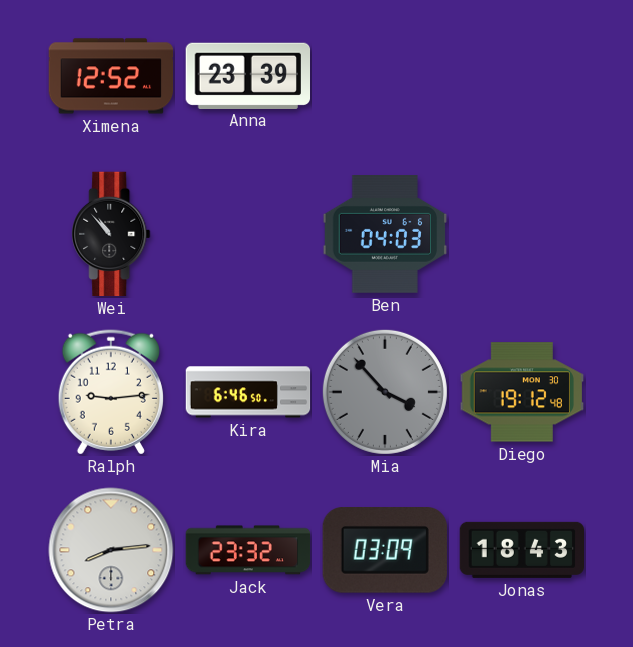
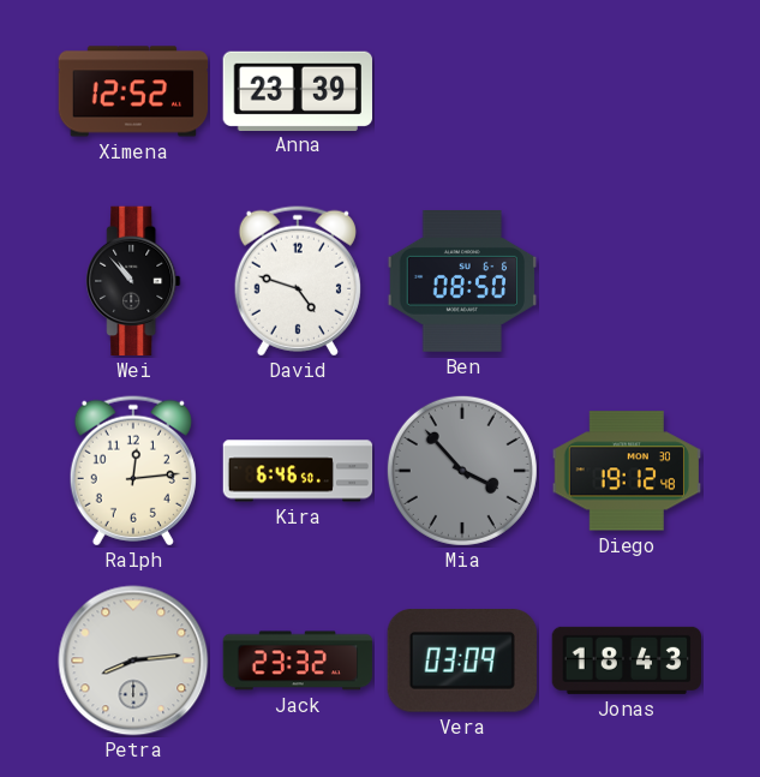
David: none -> 4:48 (298, 281)
Ben: 04:03 -> 08:50 (462, 282)
Ralph: 9:14 -> 12:14 (133, 471)
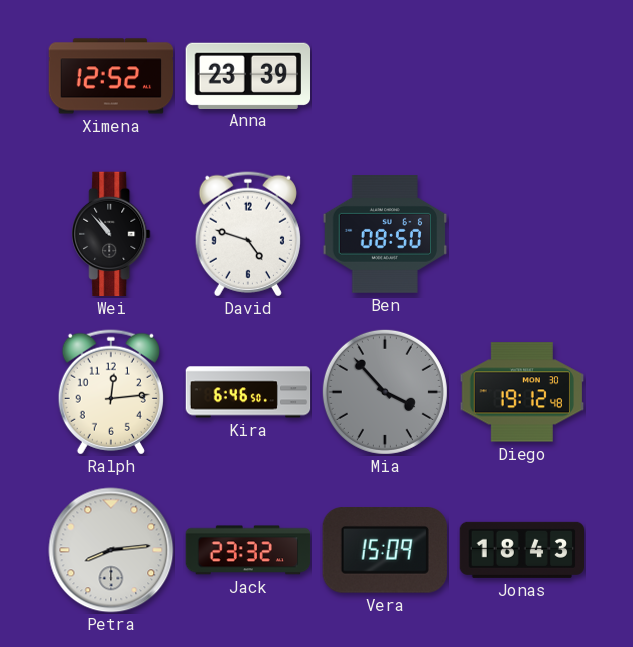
Vera: 03:09 -> 15:09 (385, 551)
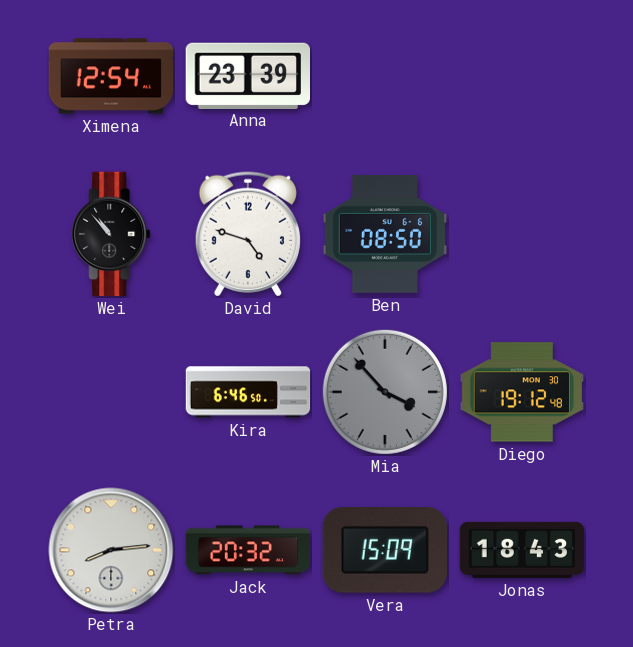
Ximena: 12:52 -> 12:54 (111, 76)
Ralph: 12:14 -> none (111, 392)
Jack: 23:32 -> 20:32 (248, 550)
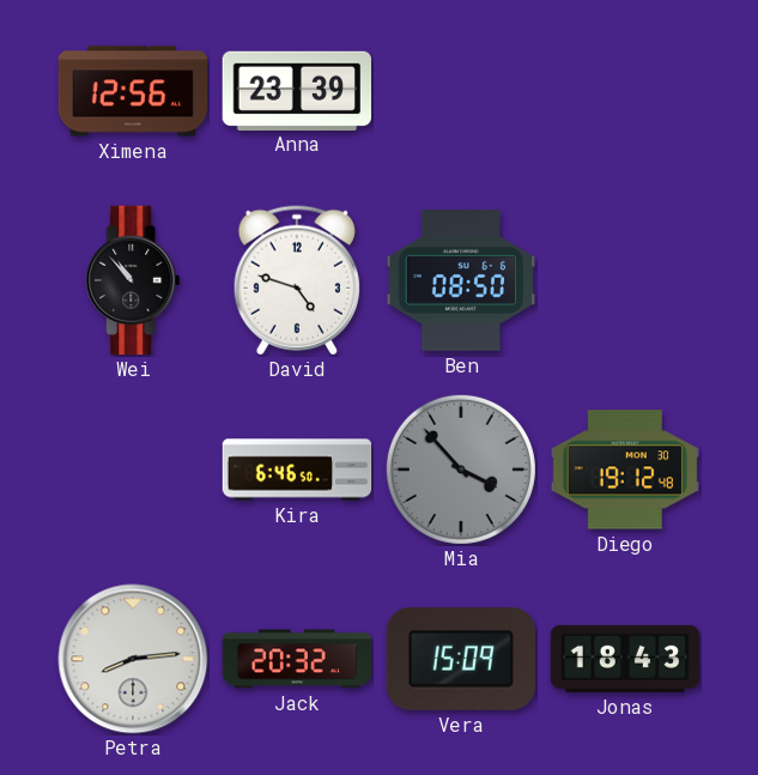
Ximena: 12:54 -> 12:56 (133, 91)
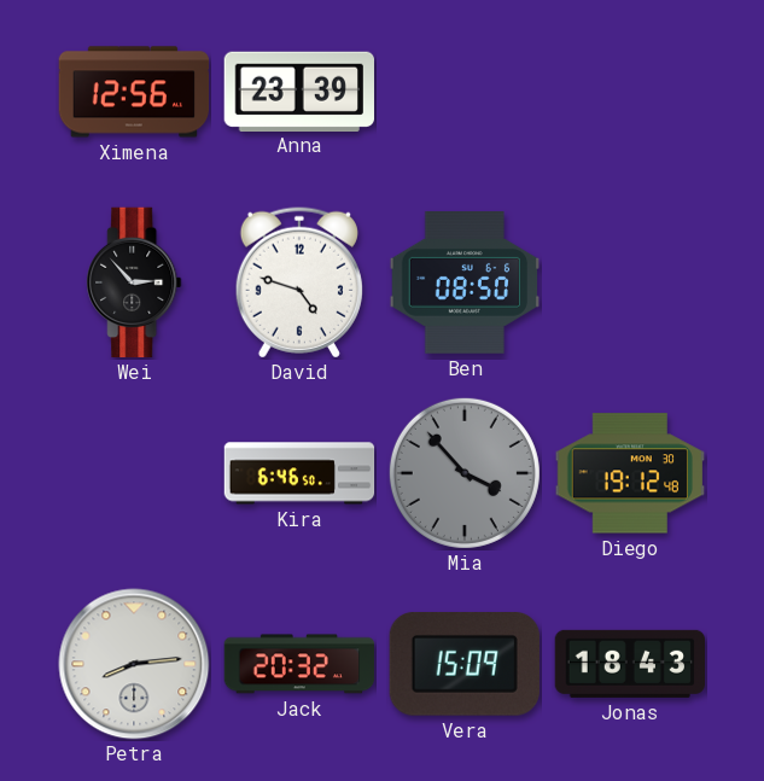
Wei: 10:53 -> 2:53 (134, 282)
